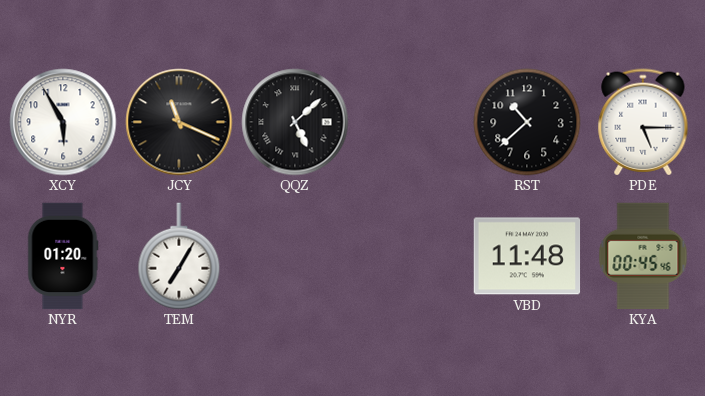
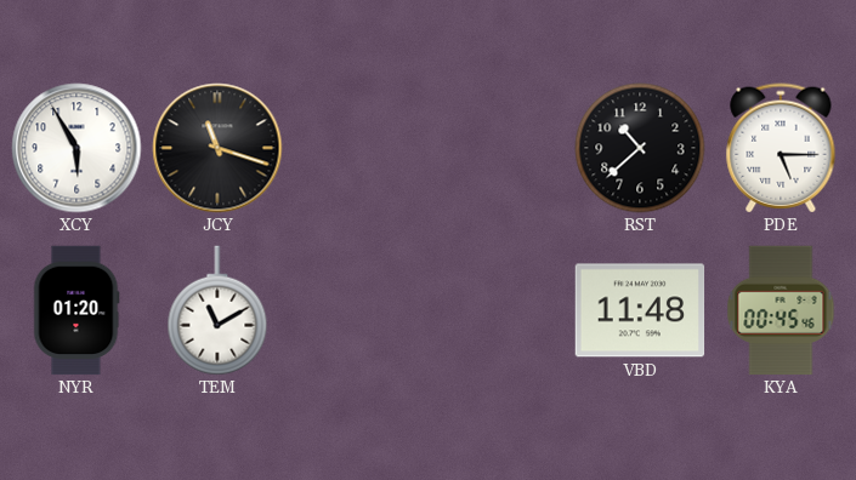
JCY: 11:19 -> 11:18 (217, 148)
QQZ: 5:08 -> none (295, 122)
TEM: 7:05 -> 11:10 (217, 310)
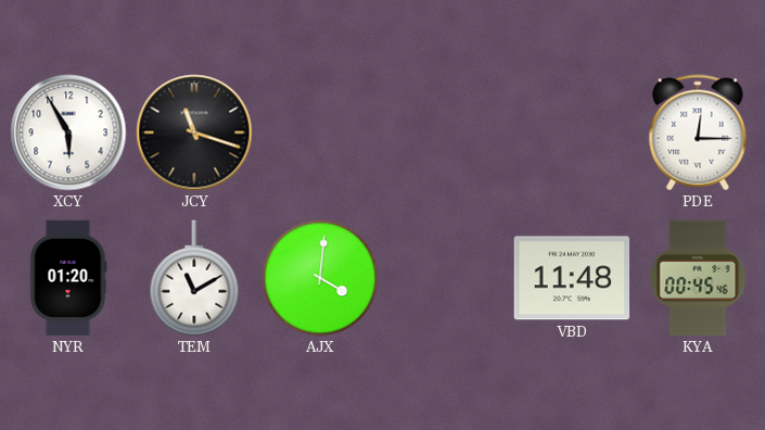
RST: 10:38 -> none (640, 148)
PDE: 5:15 -> 12:15 (698, 132)
AJX: none -> 4:01 (320, 278)
